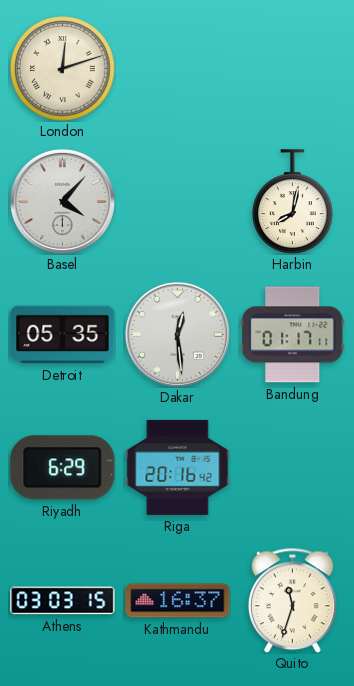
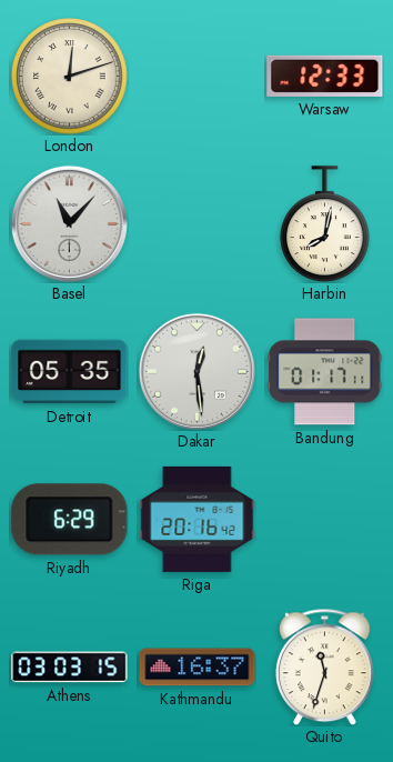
Warsaw: none -> 12:33 (325, 76)
Basel: 4:07 -> 11:07 (69, 223)
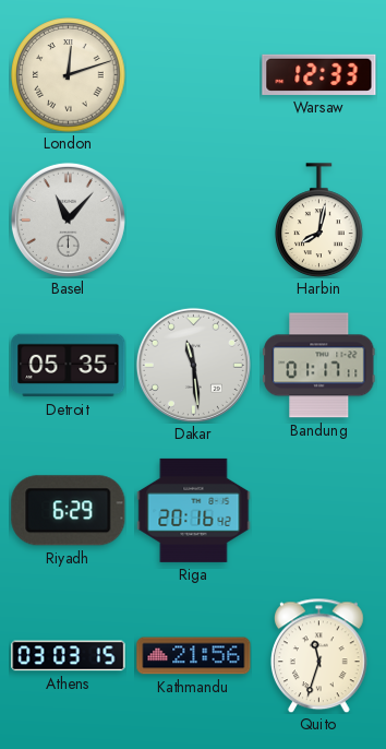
Dakar: 12:29 -> 11:29 (193, 365)
Kathmandu: 16:37 -> 21:56 (194, 656)
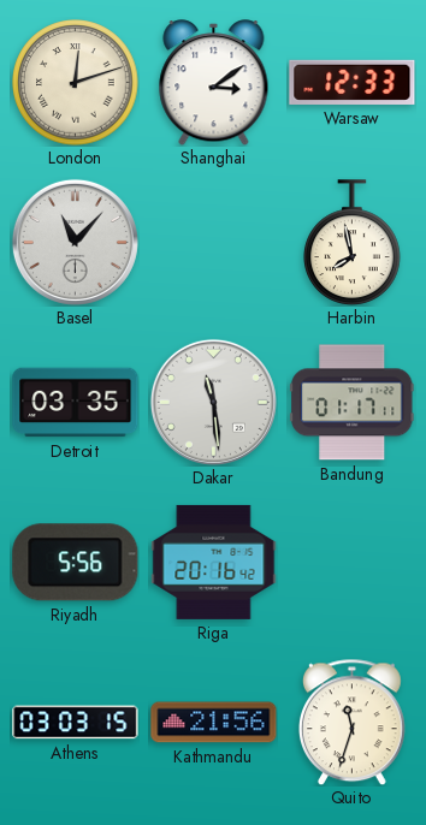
Shanghai: none -> 3:09 (214, 83)
Harbin: 8:02 -> 7:58 (353, 243)
Detroit: 05:35 -> 03:35 (76, 403)
Riyadh: 6:29 -> 5:56 (76, 563)
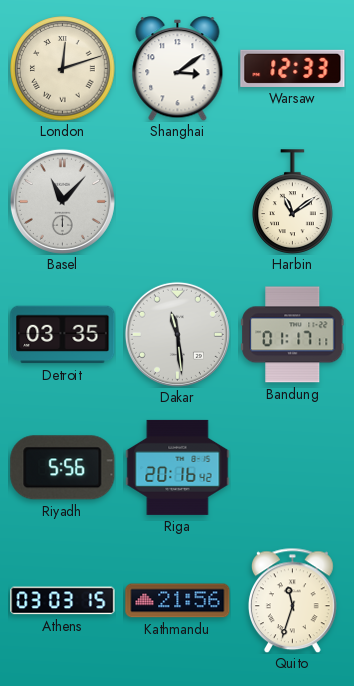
Harbin: 7:58 -> 11:09 (293, 202)
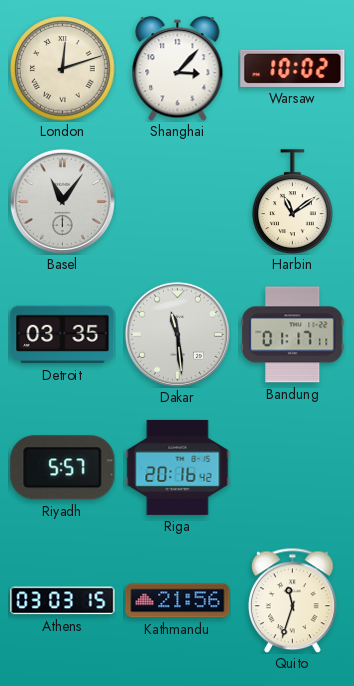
Shanghai: 3:09 -> 3:07 (178, 69)
Warsaw: 12:33 -> 10:02 (293, 68)
Basel: 11:07 -> 11:06 (62, 201)
Riyadh: 5:56 -> 5:57 (63, 468)
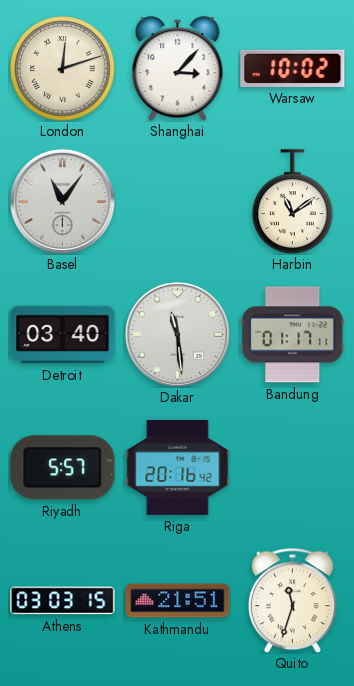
Detroit: 03:35 -> 03:40 (63, 335)
Kathmandu: 21:56 -> 21:51 (178, 601)
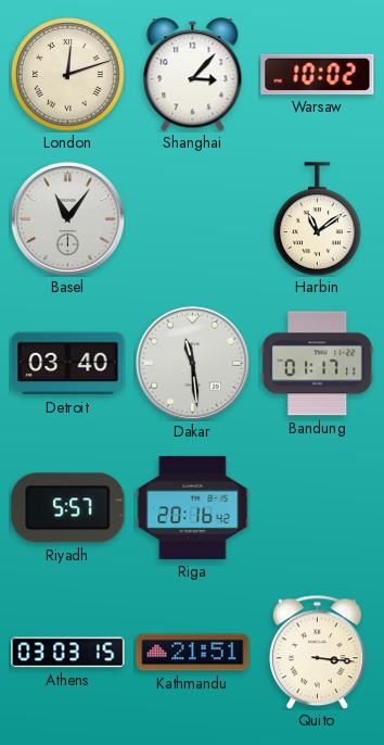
Quito: 11:33 -> 3:16 (317, 652)
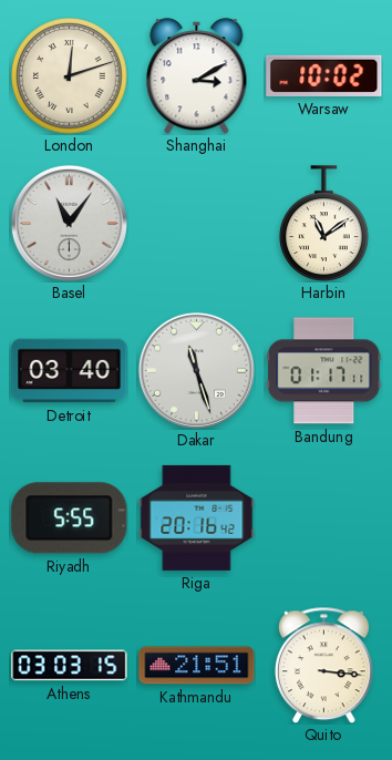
Shanghai: 3:07 -> 3:10 (197, 76)
Dakar: 11:29 -> 11:27 (196, 370)
Riyadh: 5:57 -> 5:55 (70, 518)
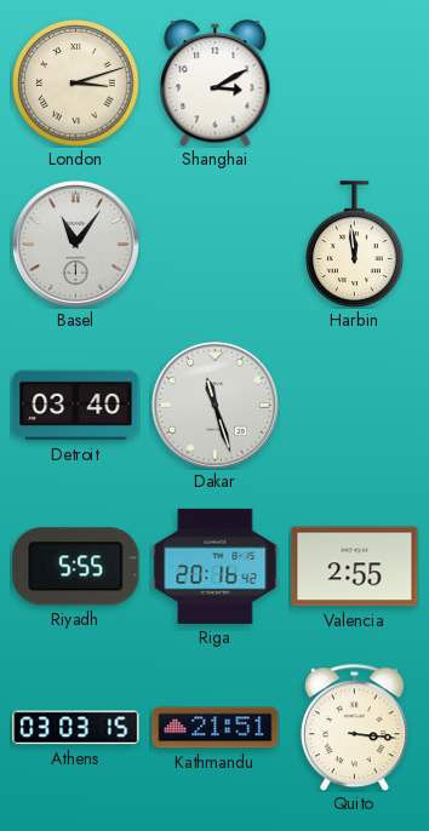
London: 12:12 -> 3:12 (76, 84)
Warsaw: 10:02 -> none (324, 75)
Harbin: 11:09 -> 11:59 (355, 245)
Bandung: 01:17 -> none (324, 371)
Valencia: none -> 2:55 (355, 567)
